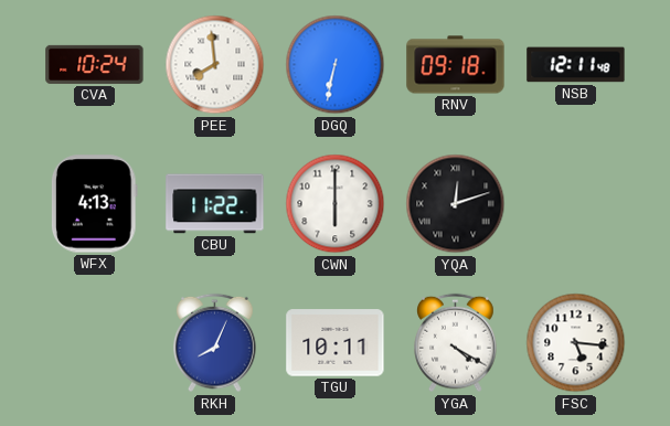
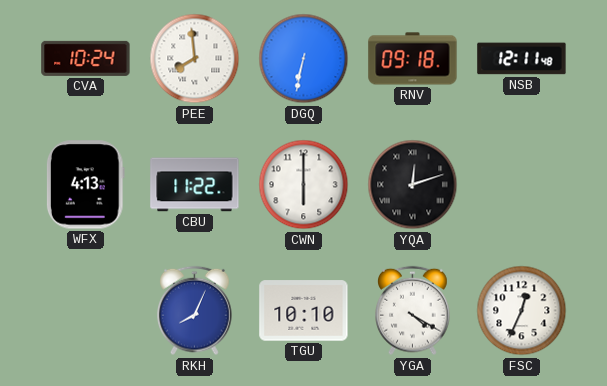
TGU: 10:11 -> 10:10 (304, 311)
FSC: 5:16 -> 12:34 (522, 311)
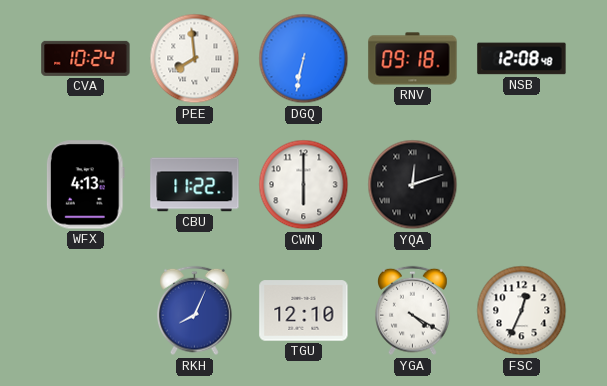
NSB: 12:11 -> 12:08 (522, 59)
TGU: 10:10 -> 12:10 (304, 311)
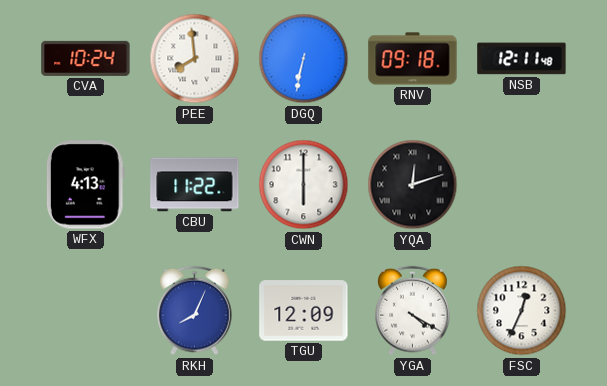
NSB: 12:08 -> 12:11 (522, 59)
TGU: 12:10 -> 12:09 (304, 311)
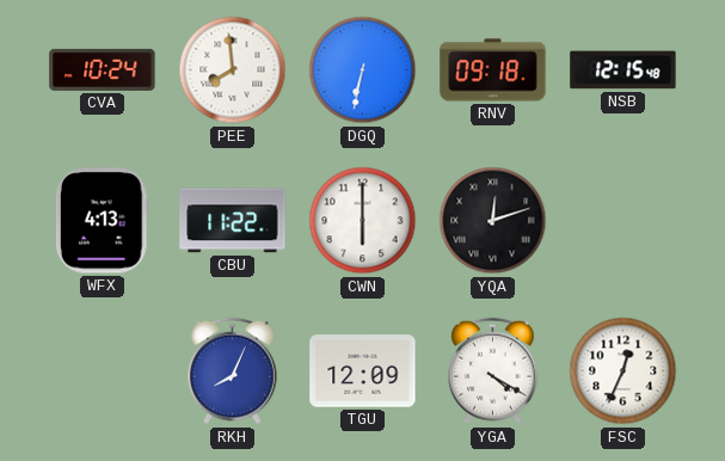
NSB: 12:11 -> 12:15 (623, 70)
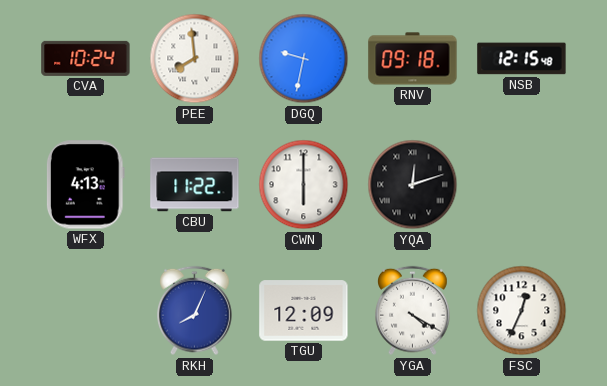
DGQ: 6:32 -> 9:32 (304, 59)
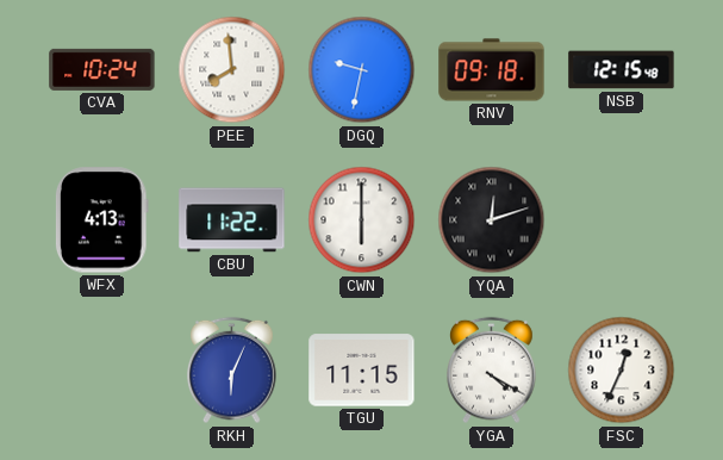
RKH: 8:04 -> 6:04 (232, 371)
TGU: 12:09 -> 11:15 (362, 371)
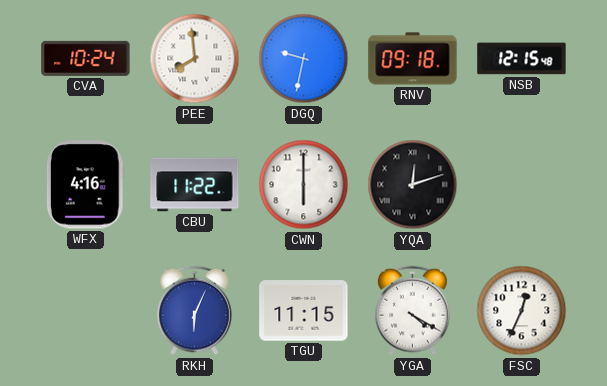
WFX: 4:13 -> 4:16 (85, 185)
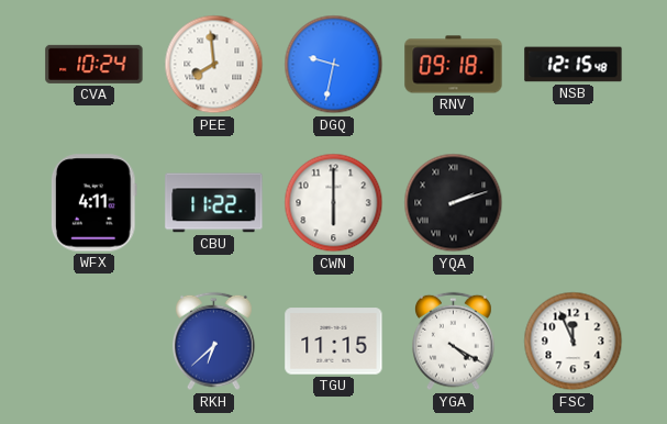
WFX: 4:16 -> 4:11 (93, 203)
YQA: 12:12 -> 2:12 (454, 203)
RKH: 6:04 -> 6:38 (214, 342)
FSC: 12:34 -> 11:56 (574, 342)
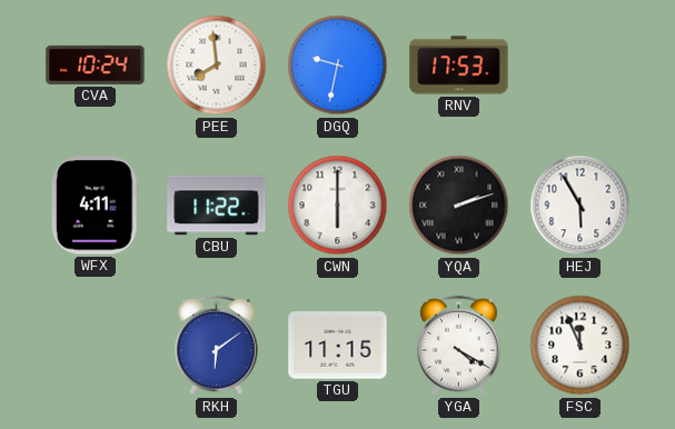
RNV: 09:18 -> 17:53 (459, 66)
NSB: 12:15 -> none (574, 65)
HEJ: none -> 5:55 (580, 206)
RKH: 6:38 -> 6:09 (217, 346)
